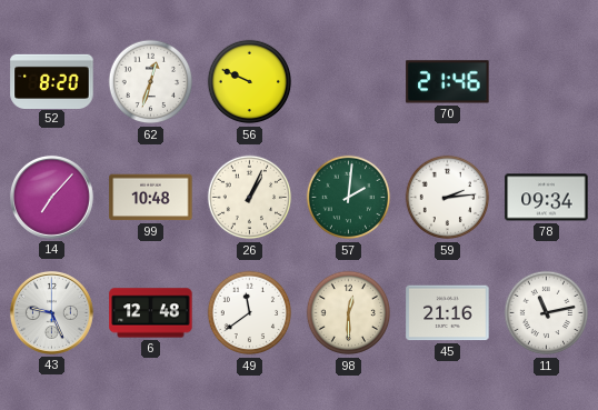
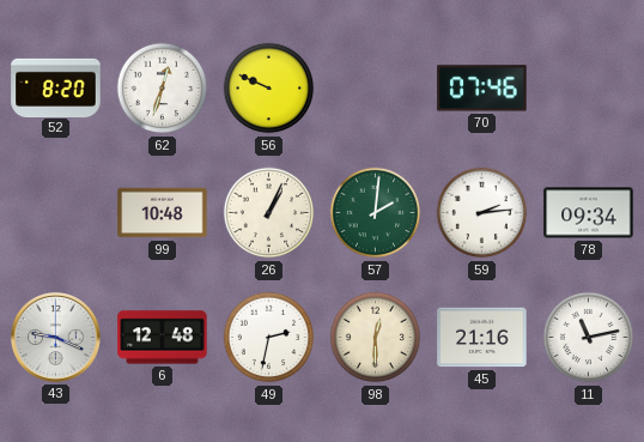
70: 21:46 -> 07:46 (482, 89)
14: 7:07 -> none (51, 197)
43: 9:26 -> 9:19 (55, 337)
49: 11:39 -> 2:32 (269, 338)
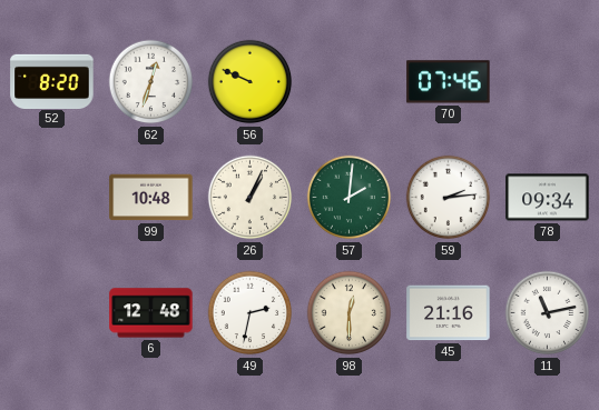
43: 9:19 -> none (55, 337)
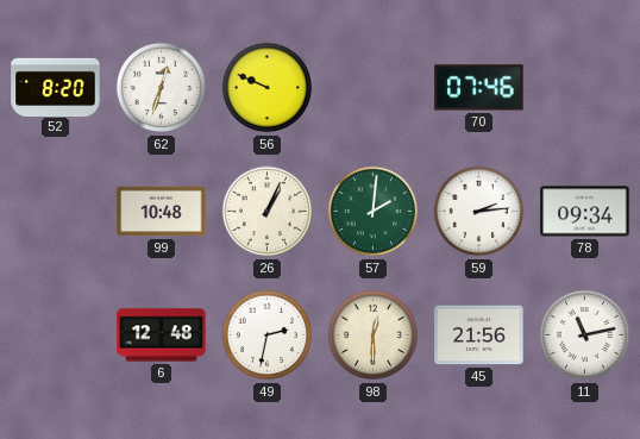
45: 21:16 -> 21:56 (479, 335)
